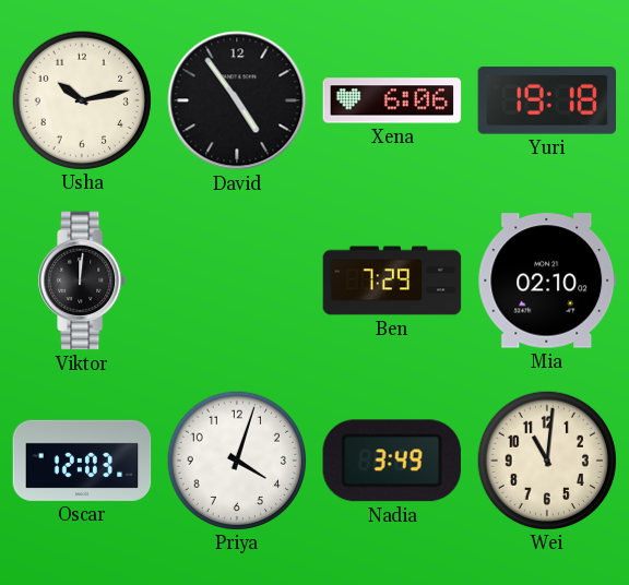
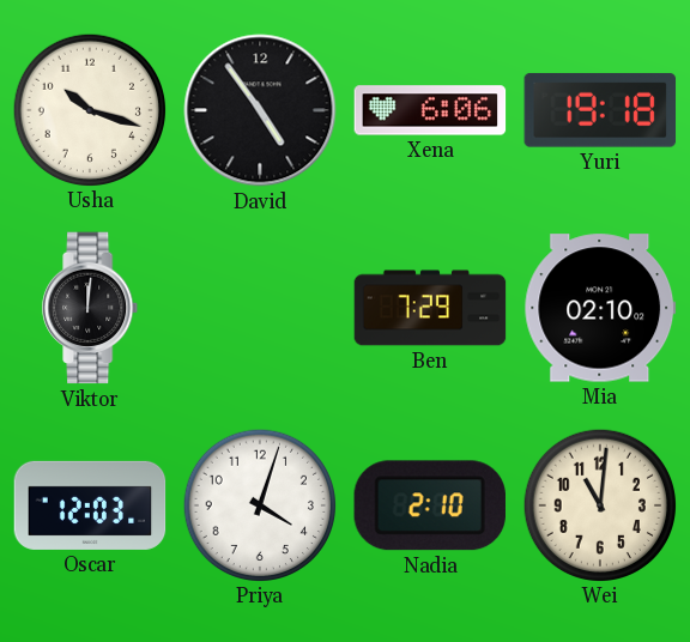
Usha: 10:13 -> 10:18 (89, 109)
Nadia: 3:49 -> 2:10 (430, 505)
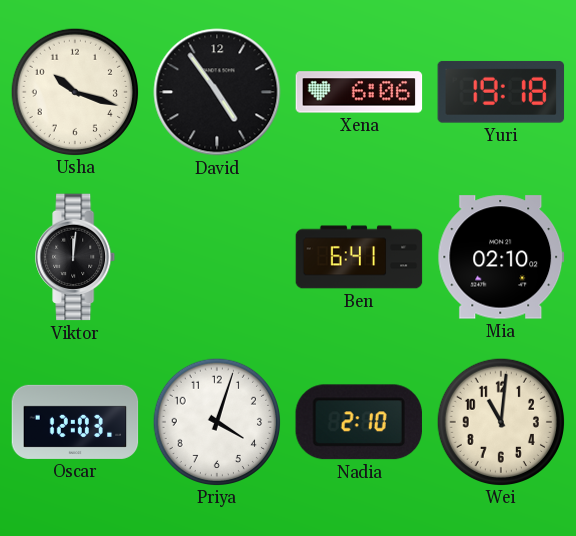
Ben: 7:29 -> 6:41 (359, 257)
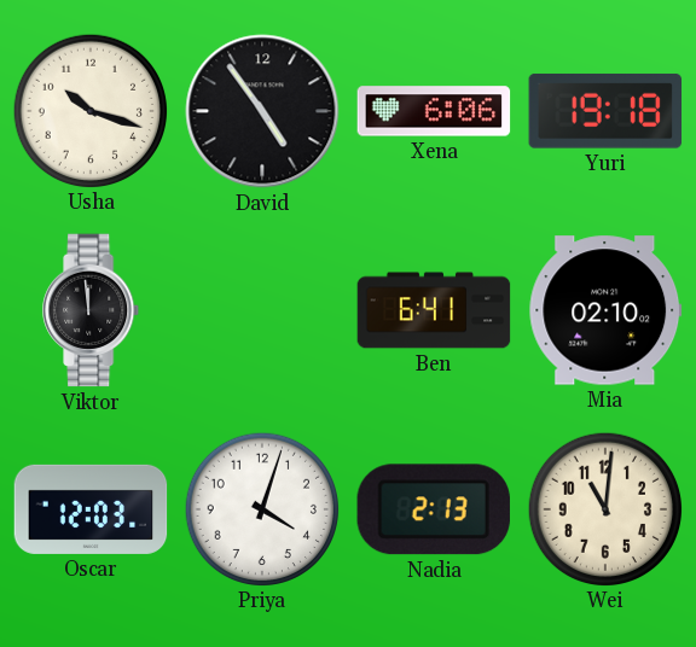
Viktor: 12:01 -> 11:59 (92, 310)
Nadia: 2:10 -> 2:13 (434, 509)
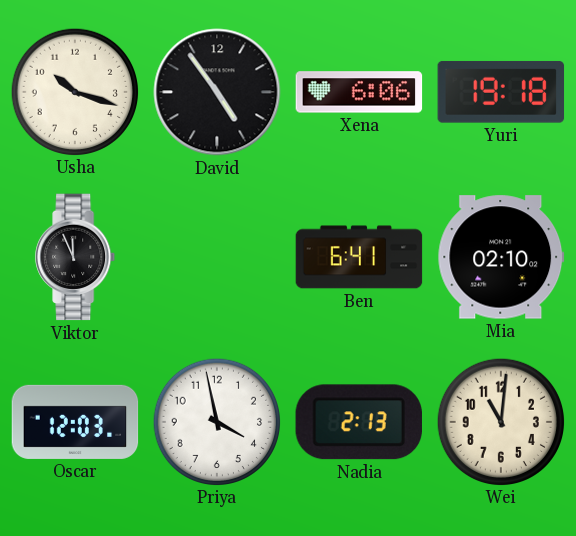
Viktor: 11:59 -> 11:56 (76, 257)
Priya: 4:03 -> 3:58 (216, 421)
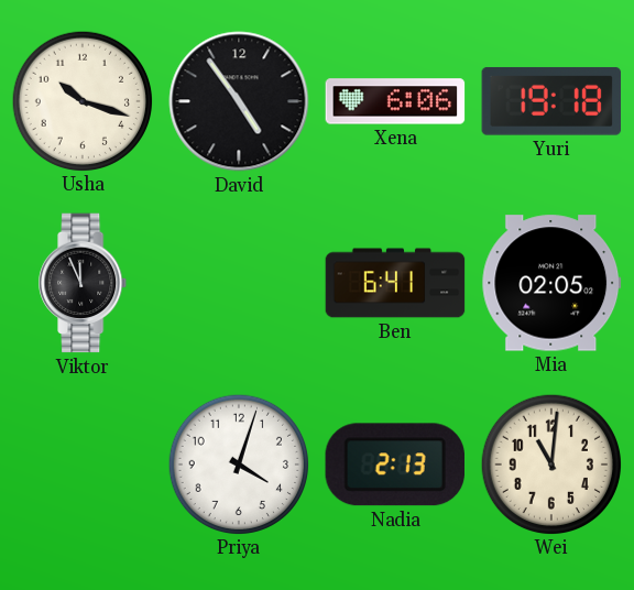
Mia: 02:10 -> 02:05 (551, 283)
Oscar: 12:03 -> none (75, 422)
Priya: 3:58 -> 4:03 (238, 463)
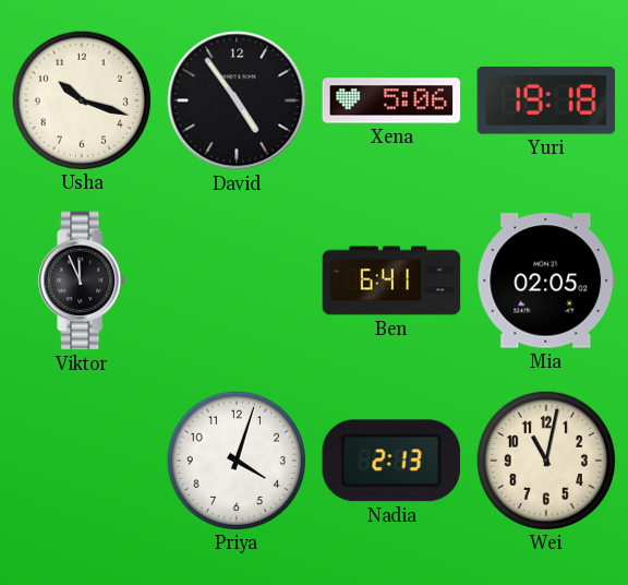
Xena: 6:06 -> 5:06 (391, 100)
Wei: 11:01 -> 11:02 (545, 459)
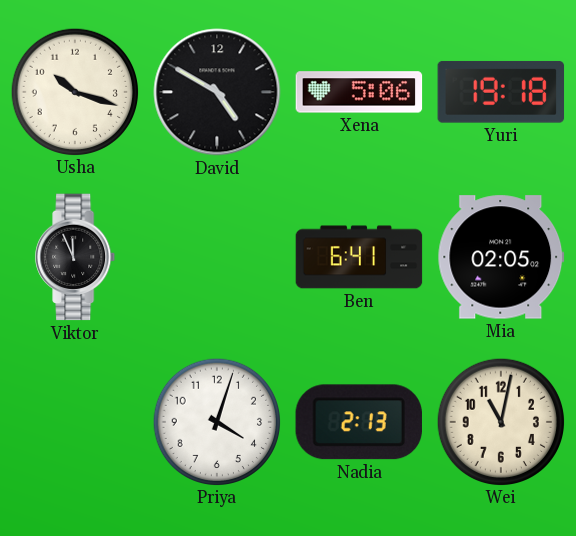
David: 4:54 -> 4:50 (217, 92)
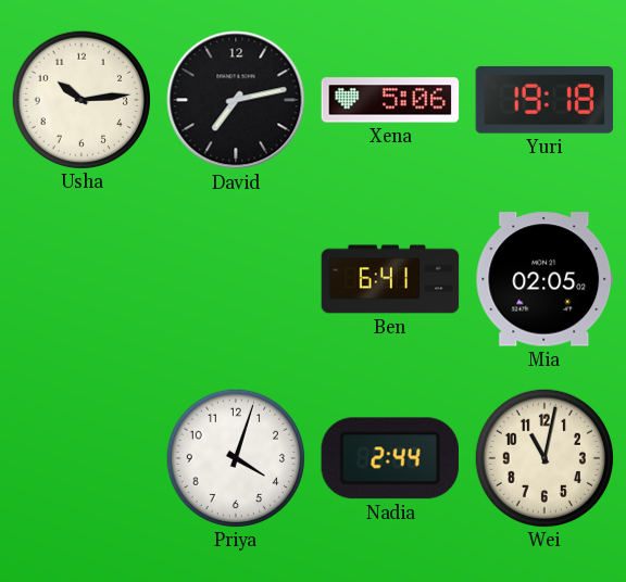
Usha: 10:18 -> 10:14 (80, 99)
David: 4:50 -> 7:13 (236, 100)
Viktor: 11:56 -> none (76, 257)
Nadia: 2:13 -> 2:44 (390, 458)
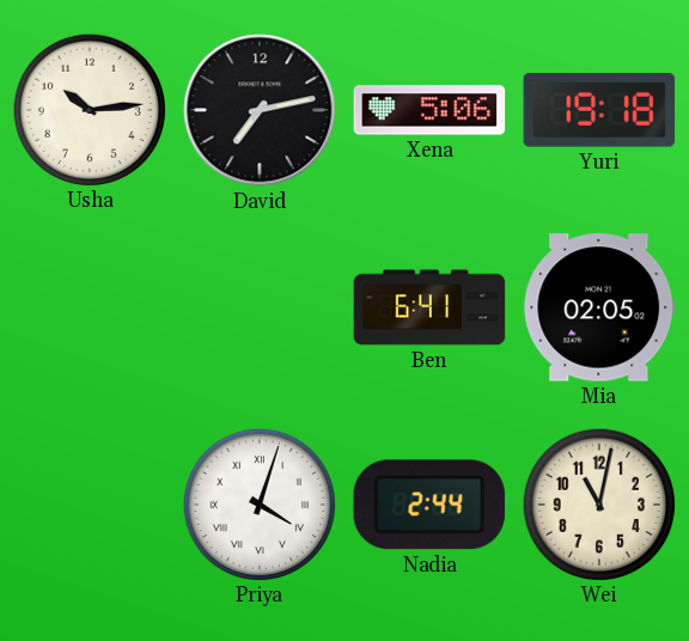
Priya numerals: Arabic -> Roman (258, 503)
